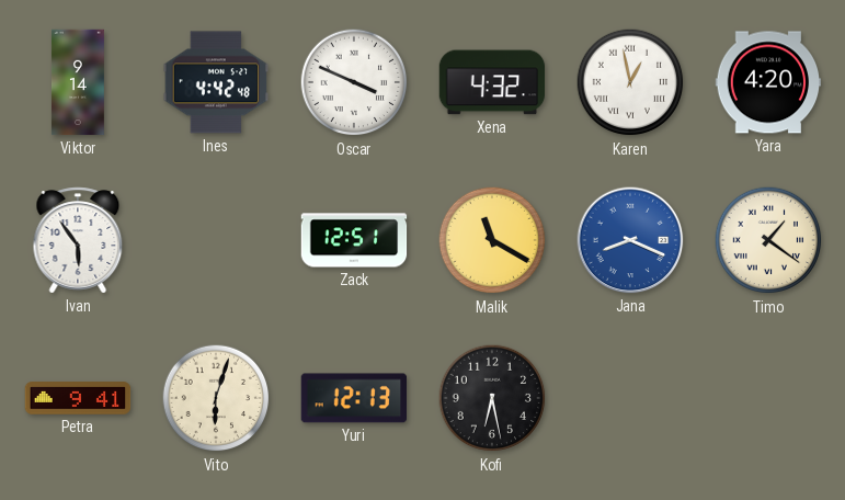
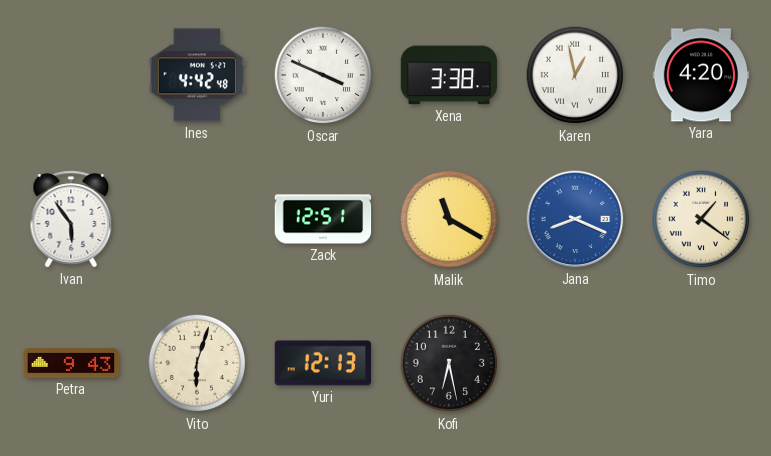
Viktor: 9:14 -> none (78, 82)
Xena: 4:32 -> 3:38 (449, 75)
Petra: 9:41 -> 9:43 (71, 363)
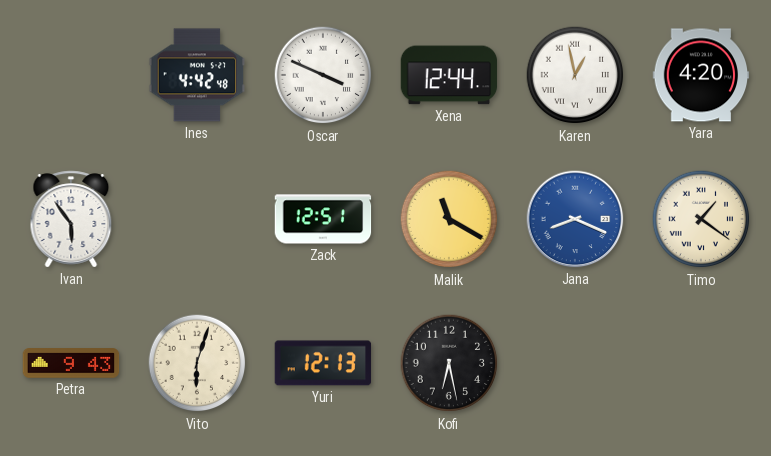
Xena: 3:38 -> 12:44 (449, 75)
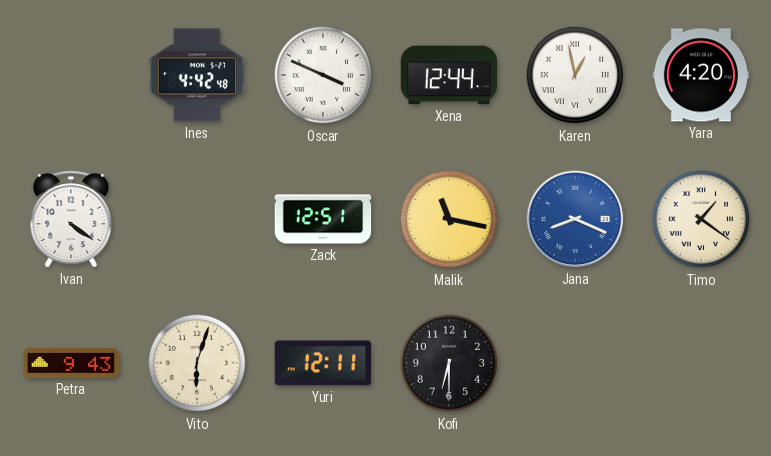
Ivan: 5:54 -> 4:21 (71, 219)
Malik: 11:20 -> 11:17 (449, 219)
Yuri: 12:13 -> 12:11 (323, 363)
Kofi: 6:28 -> 6:30 (449, 363)
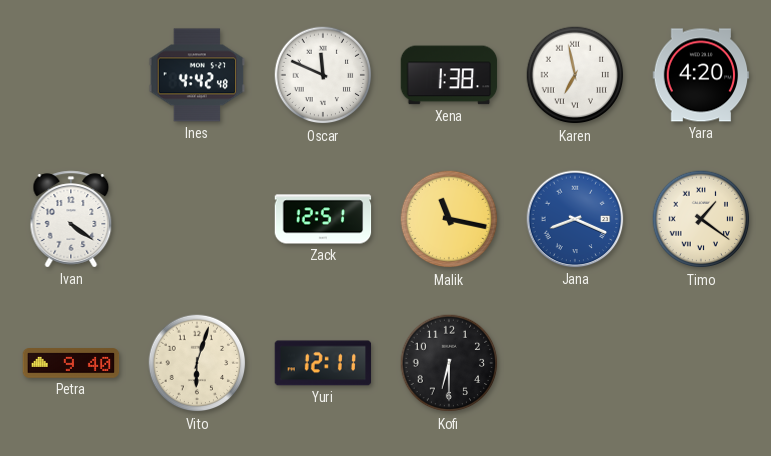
Oscar: 3:49 -> 11:49 (323, 75)
Xena: 12:44 -> 1:38 (449, 75)
Karen: 12:58 -> 6:58 (575, 75)
Petra: 9:43 -> 9:40 (71, 363)
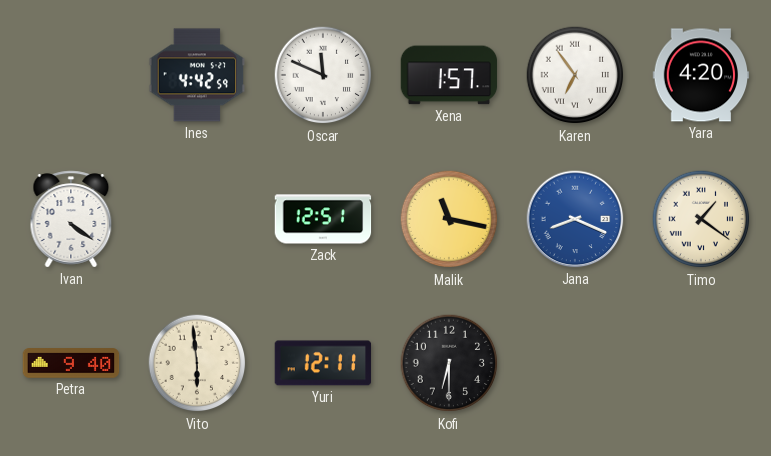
Ines: 4:42:48 -> 4:42:59 (197, 75)
Xena: 1:38 -> 1:57 (449, 75)
Karen: 6:58 -> 6:54 (575, 75)
Vito: 6:03 -> 5:59 (197, 363)
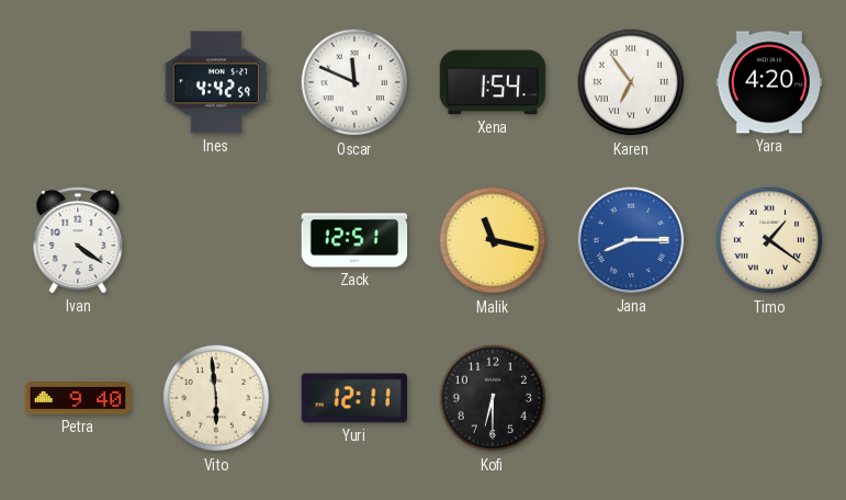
Xena: 1:57 -> 1:54 (493, 82)
Jana: 8:19 -> 8:15 (631, 240)
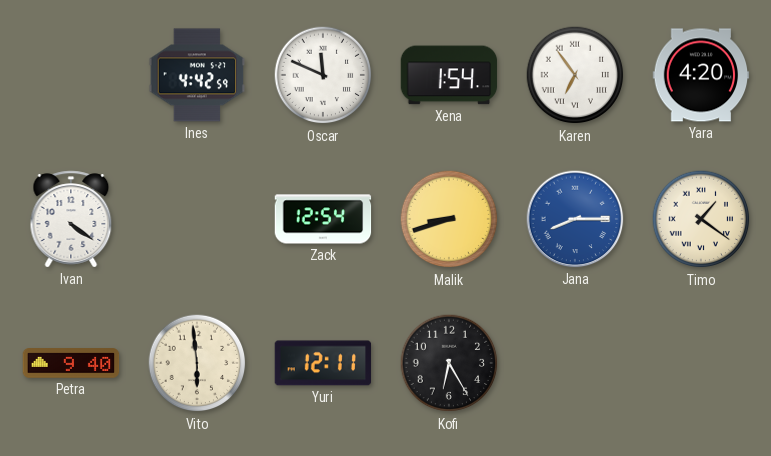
Zack: 12:51 -> 12:54 (323, 219)
Malik: 11:17 -> 8:42 (449, 219)
Kofi: 6:30 -> 6:25 (449, 363)
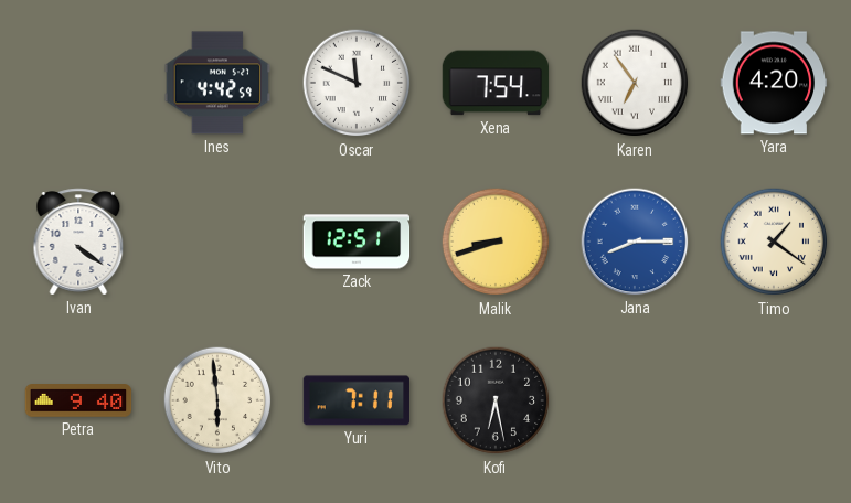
Xena: 1:54 -> 7:54 (496, 83)
Zack: 12:54 -> 12:51 (357, 242)
Yuri: 12:11 -> 7:11 (357, 400)
Kofi: 6:25 -> 6:28 (496, 400)
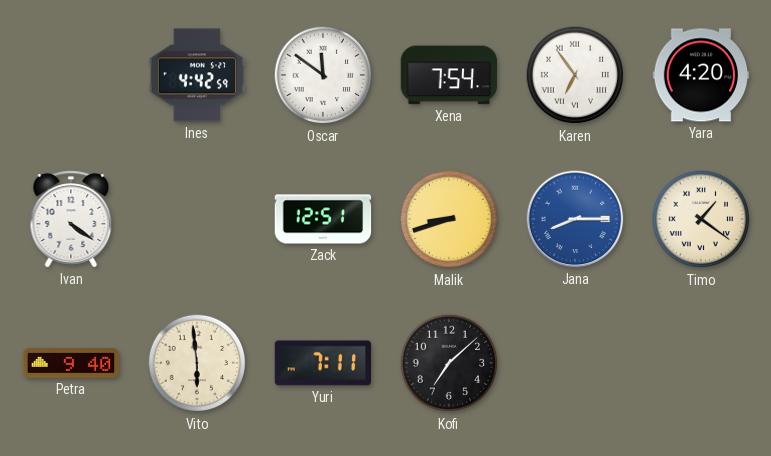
Oscar: 11:49 -> 11:51 (323, 75)
Kofi: 6:28 -> 7:08 (449, 363)
